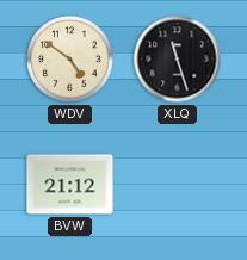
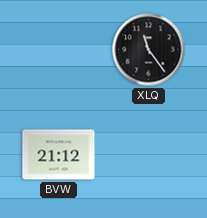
WDV: 4:51 -> none (70, 60)
XLQ: 11:27 -> 11:24 (149, 50)
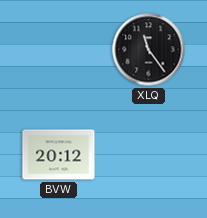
BVW: 21:12 -> 20:12 (59, 155)
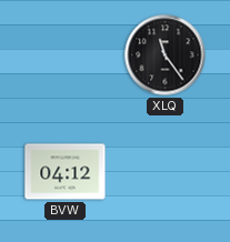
BVW: 20:12 -> 04:12 (66, 172)
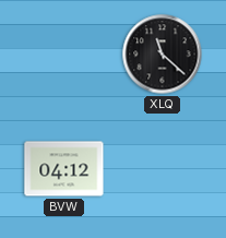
XLQ: 11:24 -> 11:22 (163, 55)
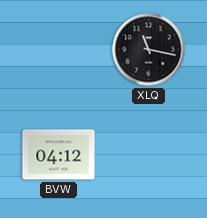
XLQ: 11:22 -> 11:17 (149, 50)
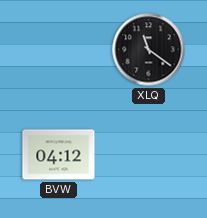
XLQ: 11:17 -> 11:21 (149, 50)
